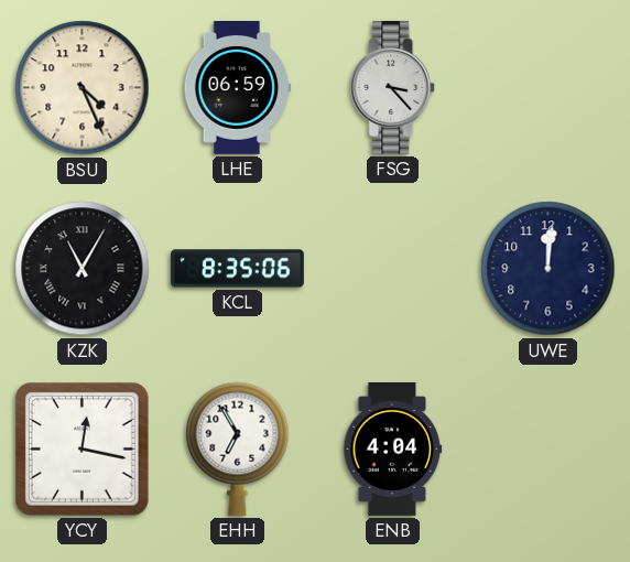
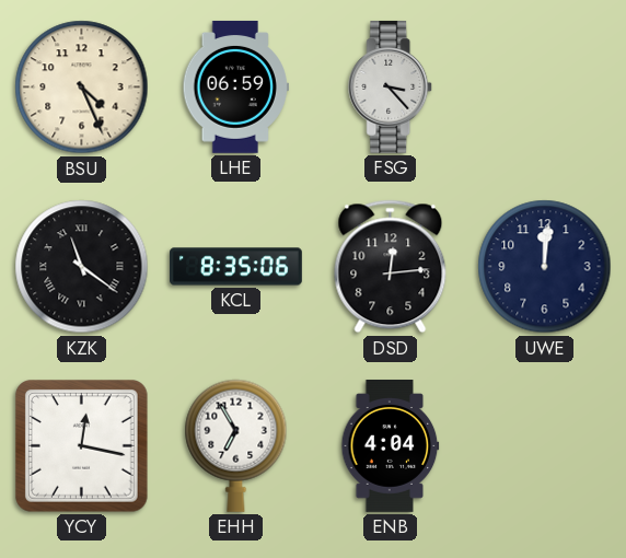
KZK: 11:05 -> 11:21 (82, 267)
DSD: none -> 12:14 (391, 267)
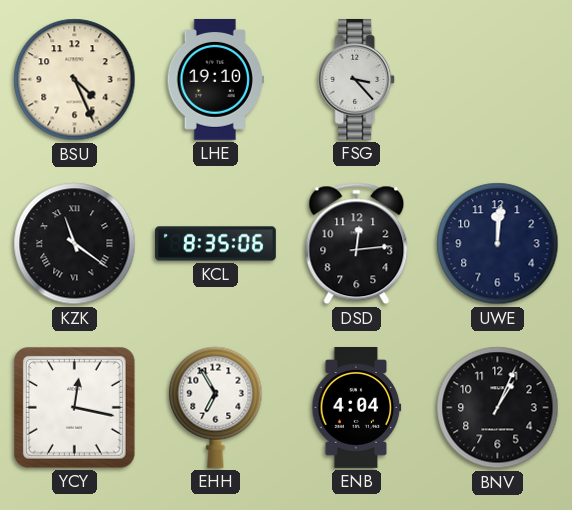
LHE: 06:59 -> 19:10 (215, 79)
BNV: none -> 1:04 (498, 408)
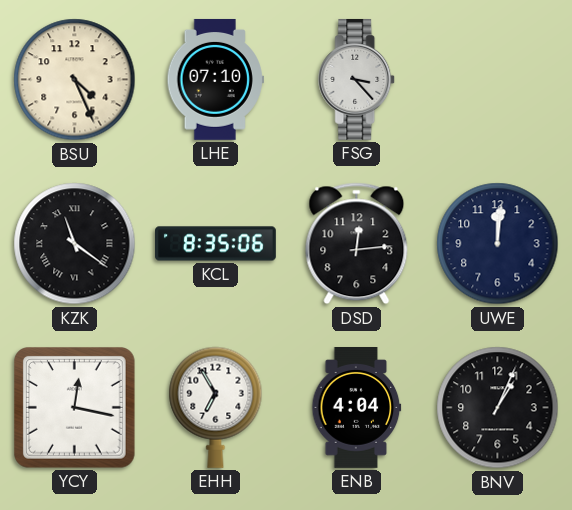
LHE: 19:10 -> 07:10 (215, 79)
